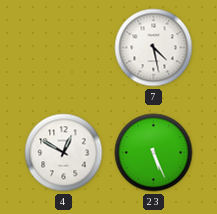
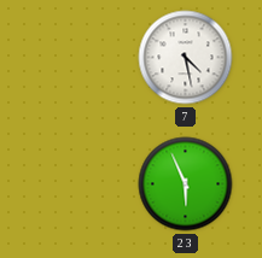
4: 12:50 -> none (64, 153)
23: 5:26 -> 5:56 (186, 184)
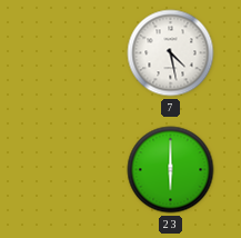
23: 5:56 -> 6:00 (171, 170)
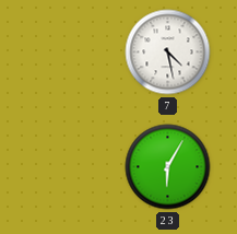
23: 6:00 -> 6:05 (168, 167)
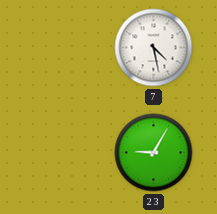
23: 6:05 -> 9:05 (154, 153)
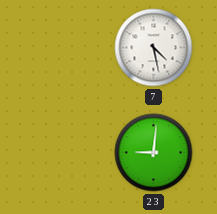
23: 9:05 -> 9:01 (154, 153)
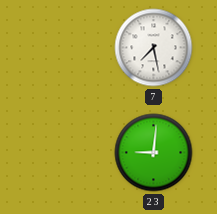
7: 4:28 -> 7:28 (154, 48)
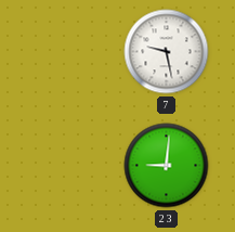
7: 7:28 -> 9:28 (167, 52)
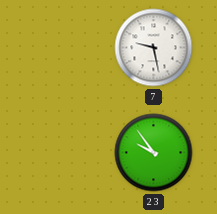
23: 9:01 -> 9:54 (154, 153)
